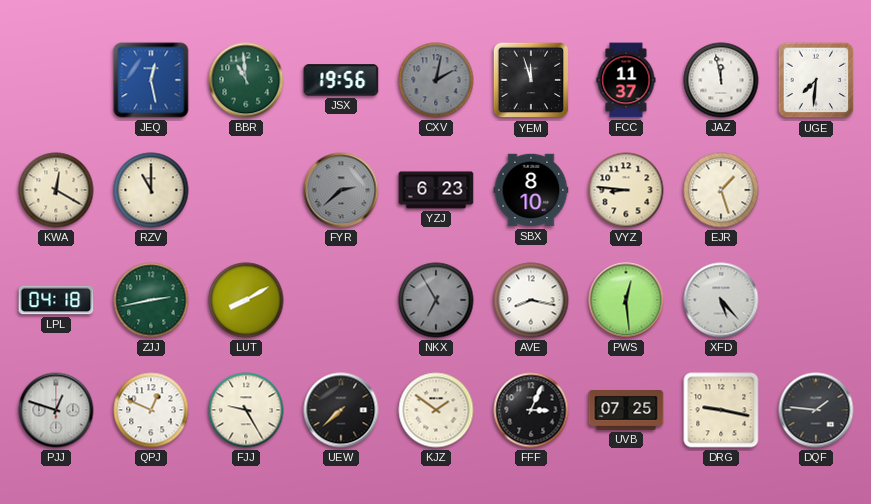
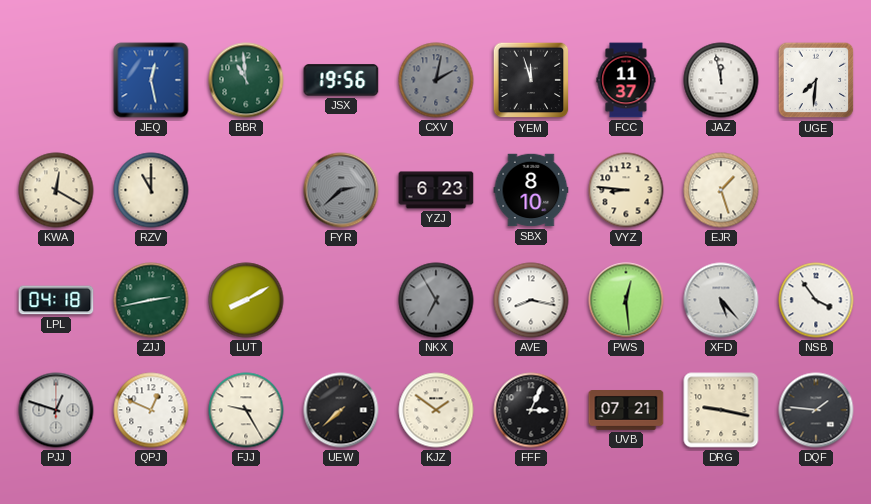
NSB: none -> 3:54 (816, 300)
UVB: 07:25 -> 07:21 (626, 411)
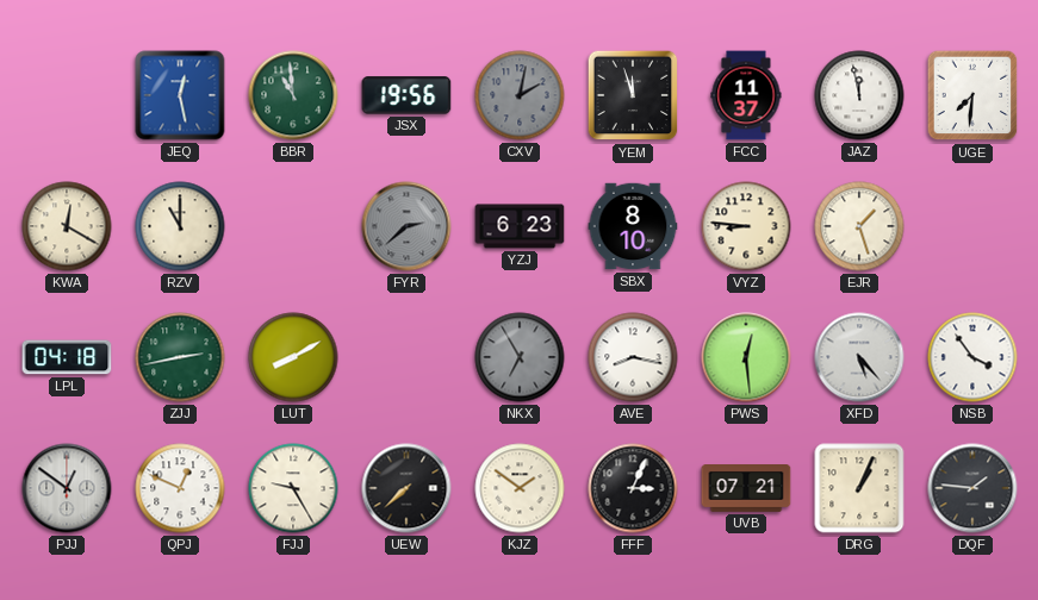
PJJ: 12:48 -> 12:51 (67, 488)
DRG: 9:17 -> 1:04 (859, 488)
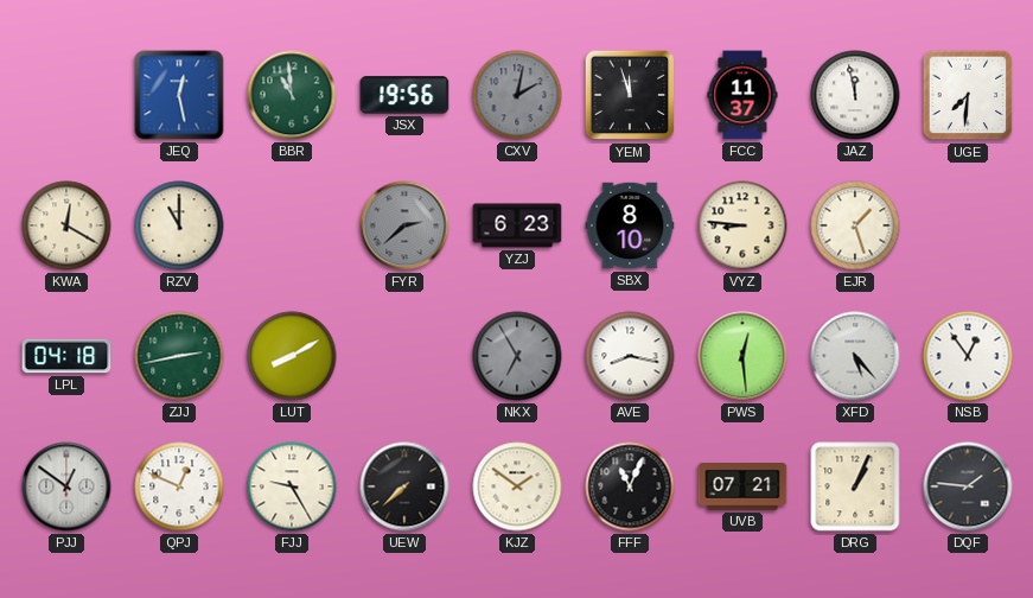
NSB: 3:54 -> 12:54 (968, 356)
FFF: 3:04 -> 11:04 (630, 486)
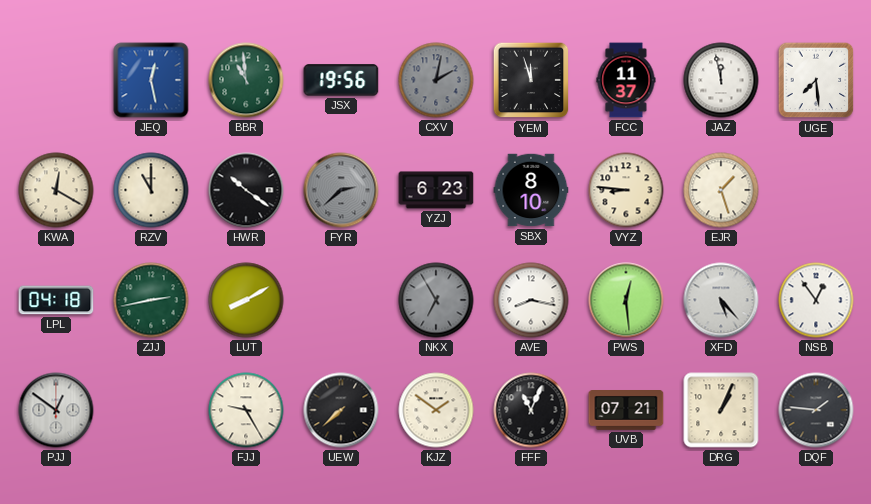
UGE: 7:31 -> 7:29 (816, 80)
HWR: none -> 10:21 (246, 190)
QPJ: 12:49 -> none (179, 486)
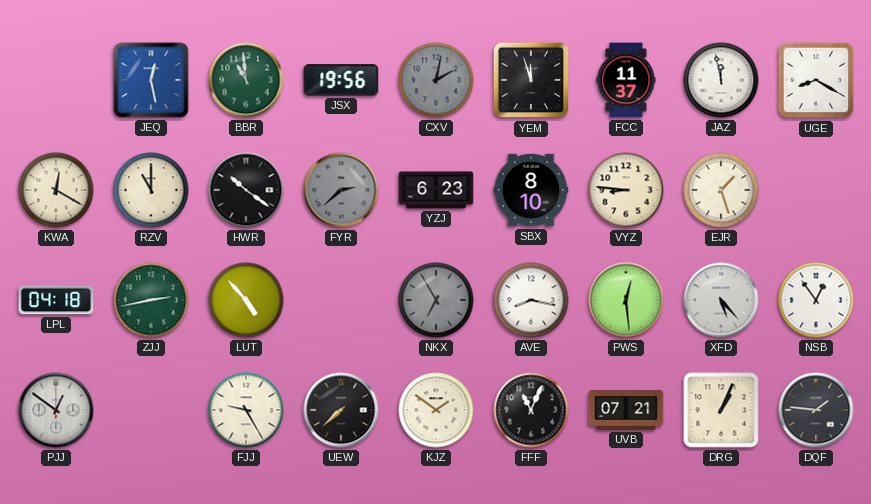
UGE: 7:29 -> 8:20 (816, 80)
LUT: 8:10 -> 4:53 (246, 300)
